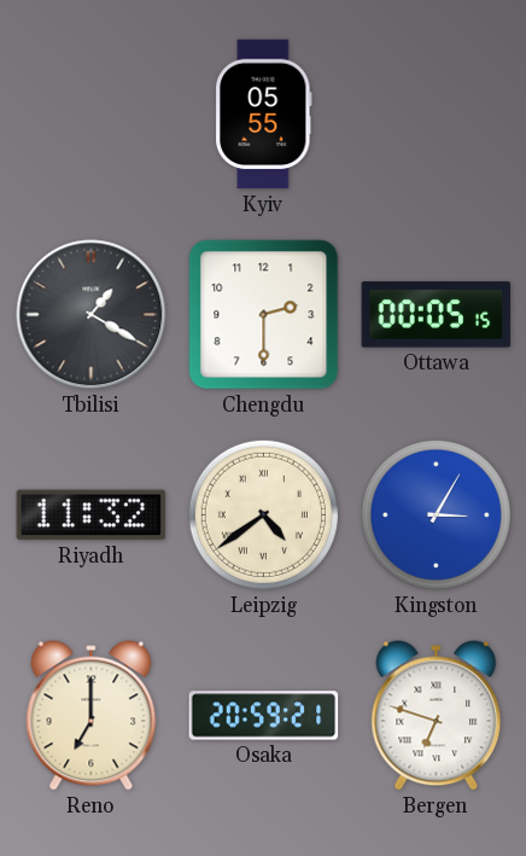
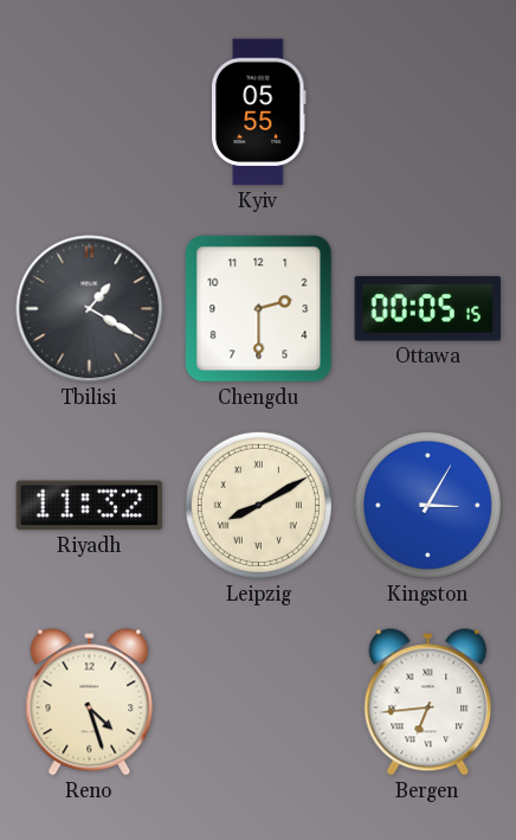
Leipzig: 4:39 -> 8:10 (258, 505)
Reno: 7:00 -> 4:27 (90, 703)
Osaka: 20:59 -> none (264, 716)
Bergen: 6:48 -> 6:44 (428, 703)
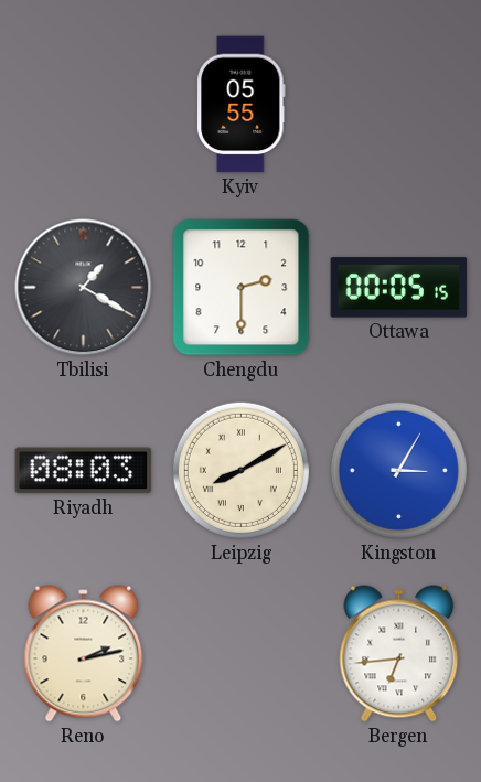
Riyadh: 11:32 -> 08:03 (84, 471)
Reno: 4:27 -> 2:13 (84, 654)
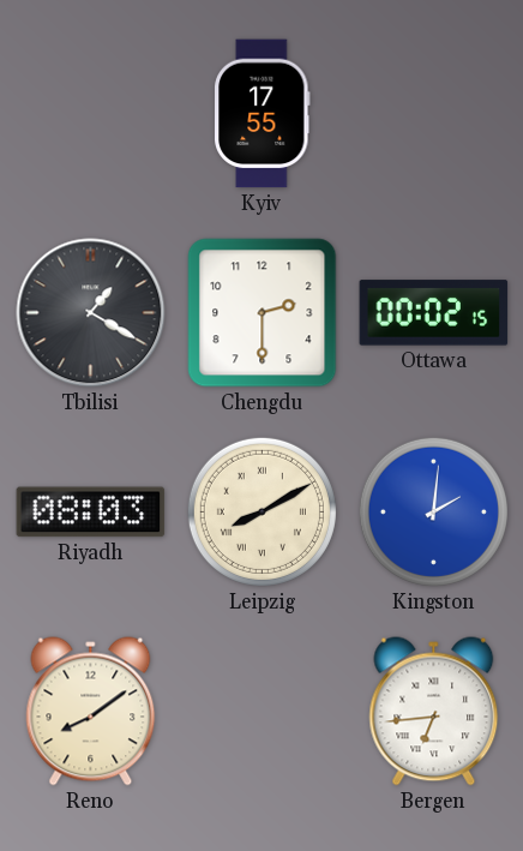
Kyiv: 05:55 -> 17:55 (263, 114)
Ottawa: 00:05 -> 00:02 (434, 313)
Kingston: 3:05 -> 2:01 (433, 511)
Reno: 2:13 -> 8:09 (91, 712)
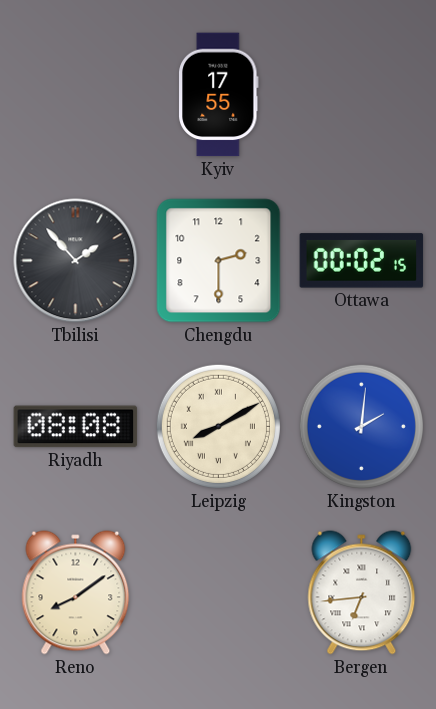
Tbilisi: 1:20 -> 1:53 (76, 261)
Riyadh: 08:03 -> 08:08 (76, 427)
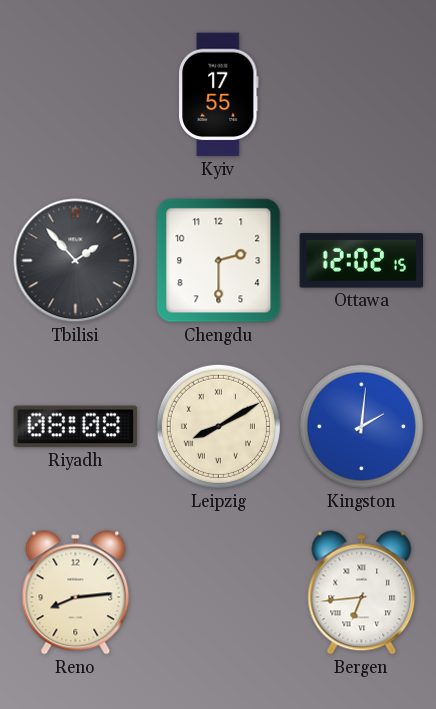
Ottawa: 00:02 -> 12:02 (362, 261)
Reno: 8:09 -> 8:14 (76, 593)
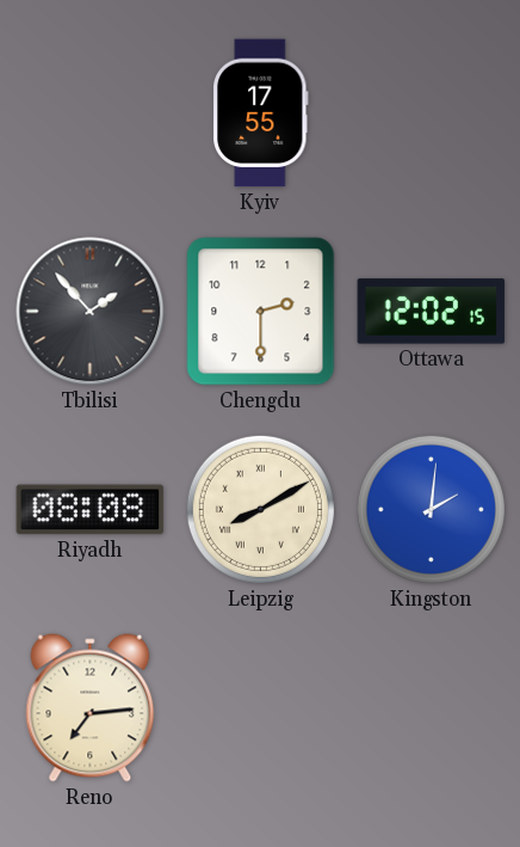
Reno: 8:14 -> 7:14 (91, 708)
Bergen: 6:44 -> none (362, 593)
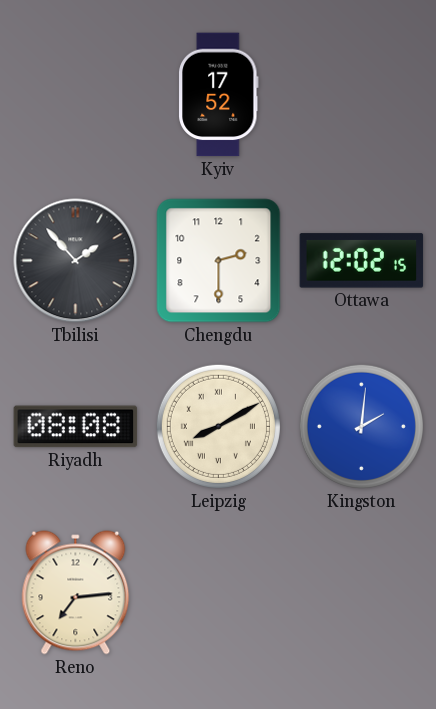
Kyiv: 17:55 -> 17:52 (219, 95)
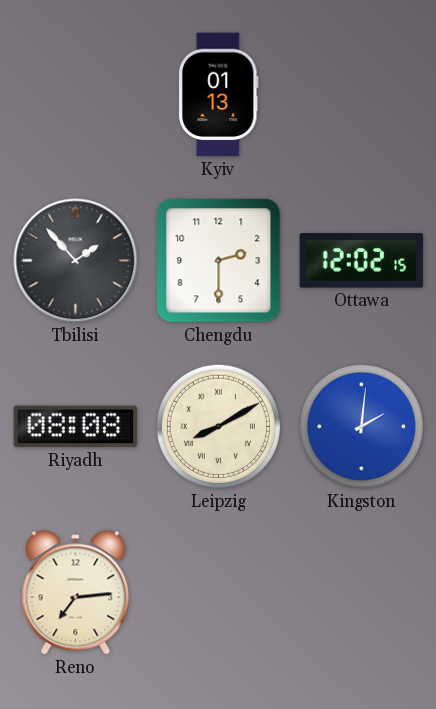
Kyiv: 17:52 -> 01:13 (219, 95)
